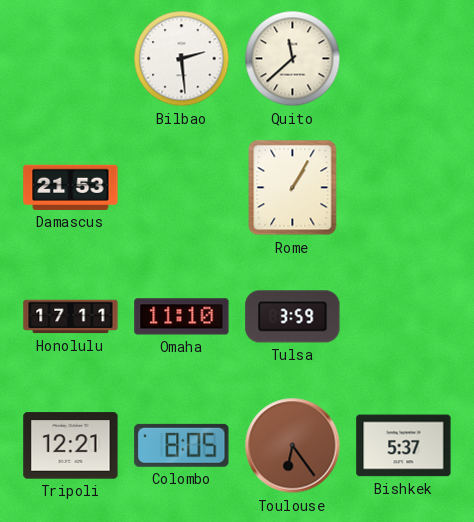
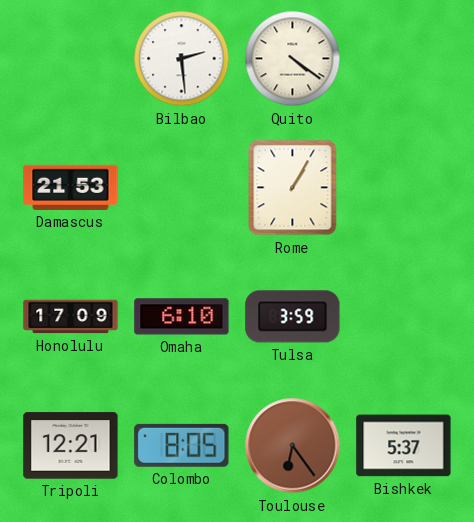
Quito: 11:38 -> 4:21 (293, 59)
Honolulu: 17:11 -> 17:09 (71, 317)
Omaha: 11:10 -> 6:10 (182, 317)
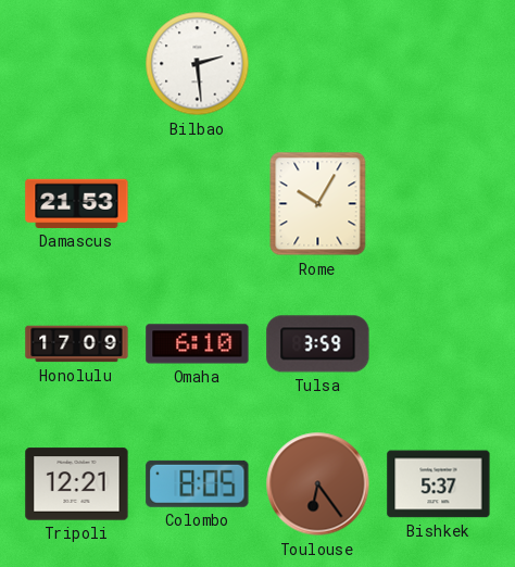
Quito: 4:21 -> none (293, 59)
Rome: 1:05 -> 10:05 (318, 204)
